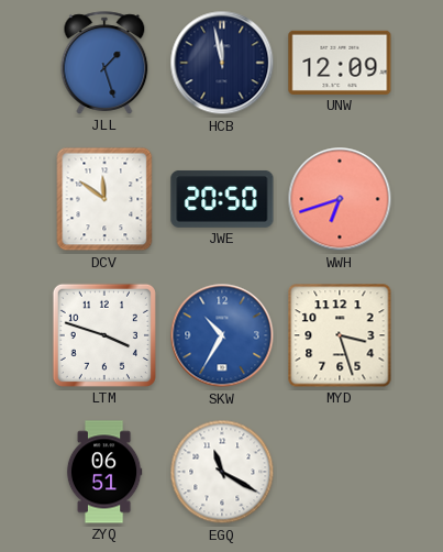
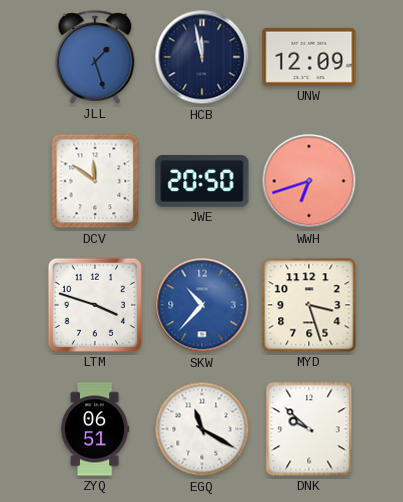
SKW: 10:35 -> 10:37 (202, 305)
DNK: none -> 9:52 (309, 429)
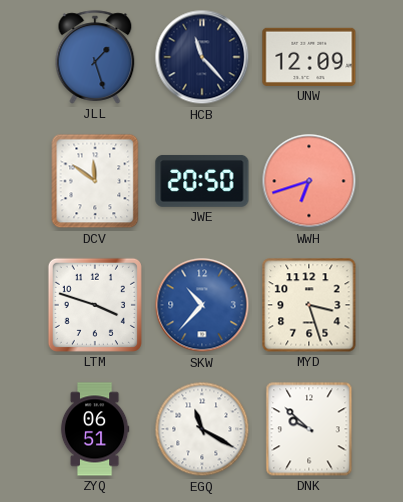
HCB: 11:58 -> 11:23 (202, 57)
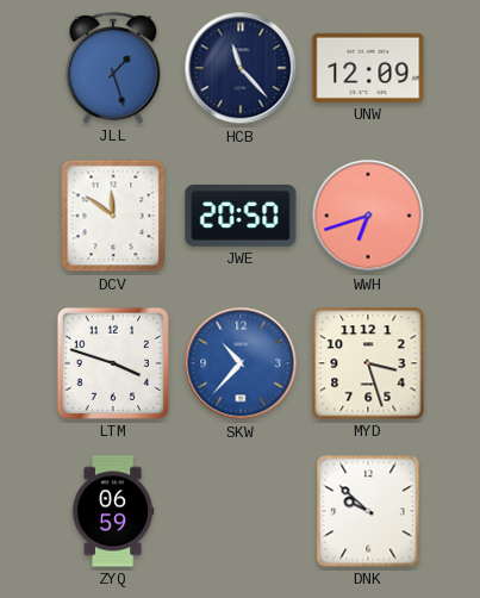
ZYQ: 06:51 -> 06:59 (113, 511)
EGQ: 11:20 -> none (202, 429)
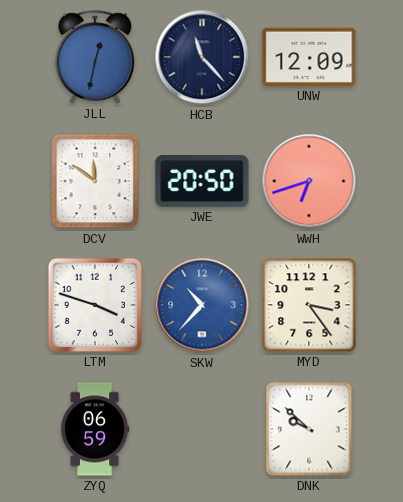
JLL: 1:27 -> 12:32 (95, 57)
MYD: 3:27 -> 3:24 (309, 305)
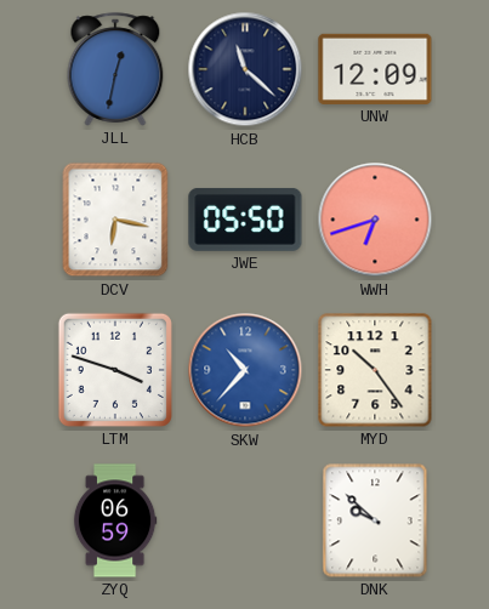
HCB: 11:23 -> 11:22 (245, 69)
DCV: 11:51 -> 6:17 (115, 220)
JWE: 20:50 -> 05:50 (245, 220)
MYD: 3:24 -> 10:24 (375, 370)
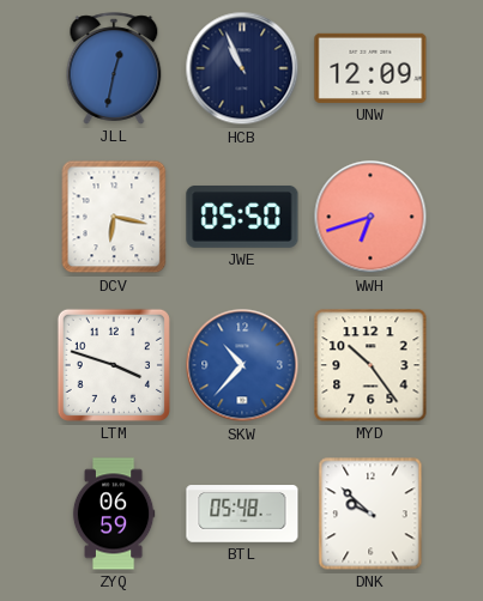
HCB: 11:22 -> 10:56 (242, 68)
BTL: none -> 05:48 (242, 514)
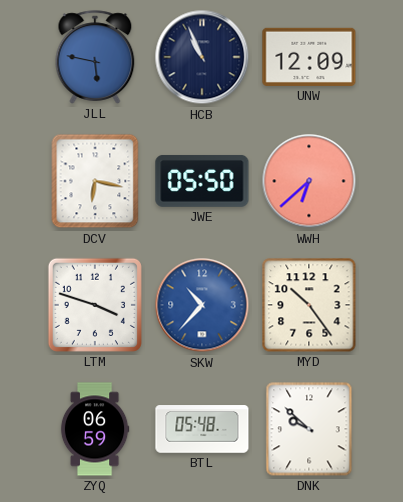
JLL: 12:32 -> 5:47 (95, 57)
WWH: 6:42 -> 6:38 (309, 181)
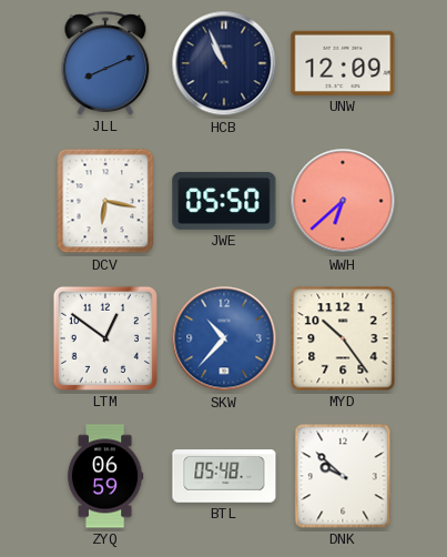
JLL: 5:47 -> 8:11 (105, 63)
LTM: 3:48 -> 12:51 (105, 338)
